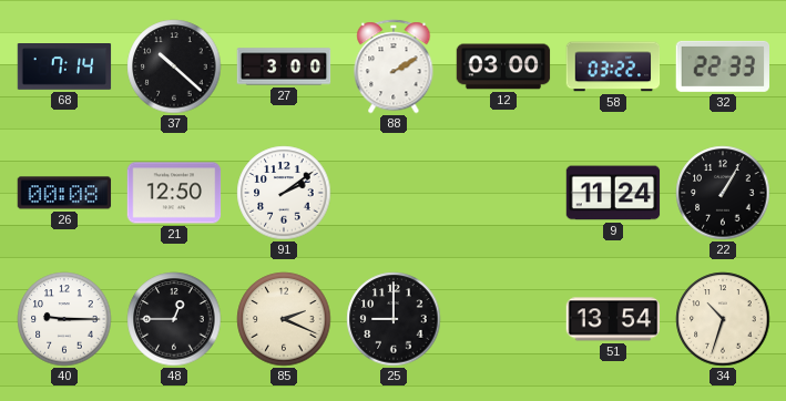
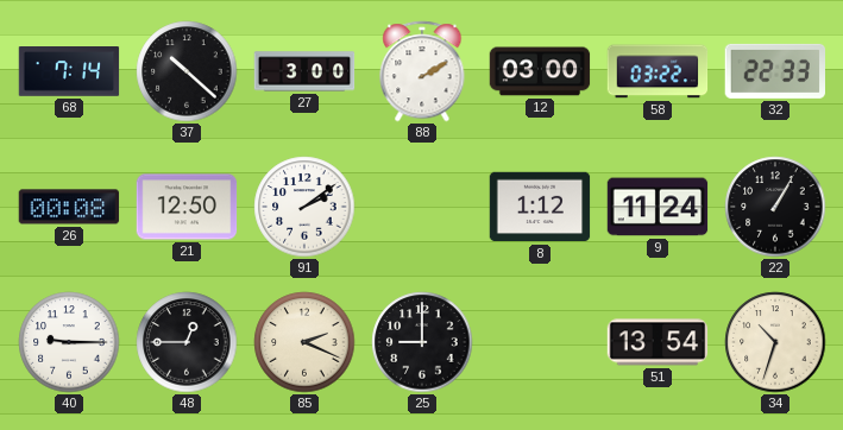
8: none -> 1:12 (540, 207)
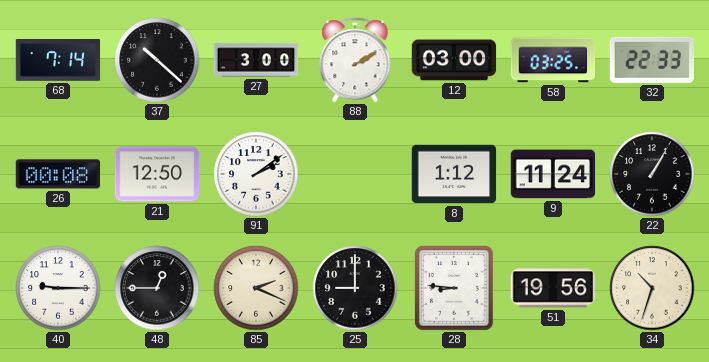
58: 03:22 -> 03:25 (553, 60)
28: none -> 8:46 (455, 289)
51: 13:54 -> 19:56 (553, 288)
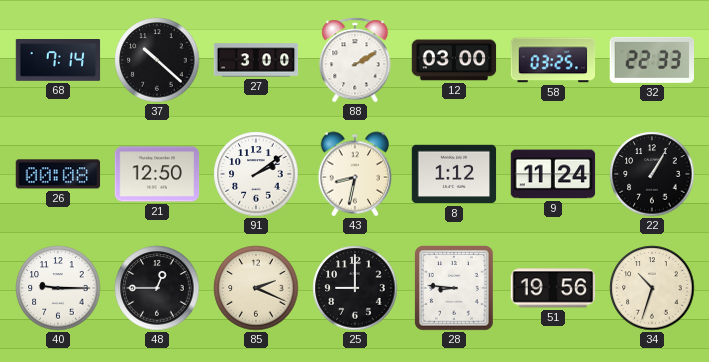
43: none -> 8:32 (355, 174)
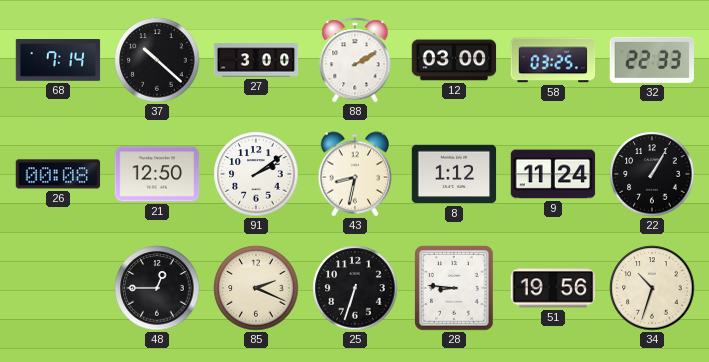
40: 9:15 -> none (58, 288)
25: 9:00 -> 6:33 (355, 288)
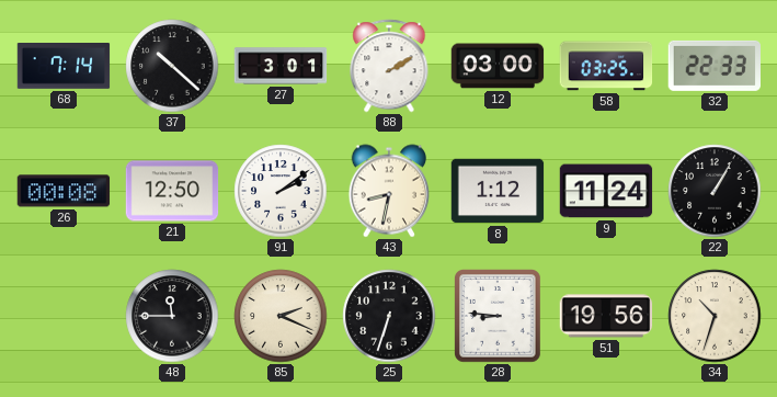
27: 3:00 -> 3:01 (281, 66)
48: 12:45 -> 11:45 (172, 316)
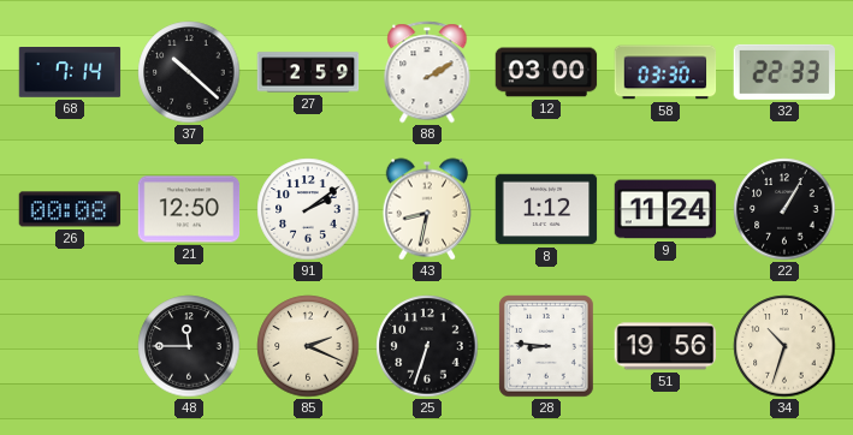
27: 3:01 -> 2:59 (308, 72)
58: 03:25 -> 03:30 (665, 72)
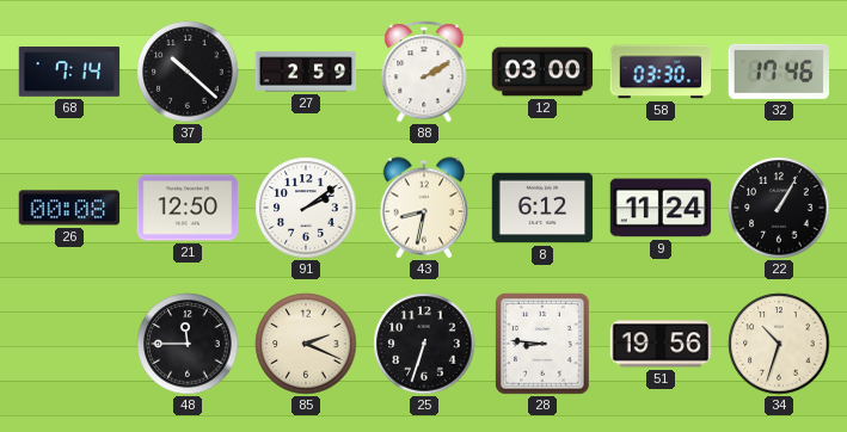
32: 22:33 -> 17:46 (778, 72)
8: 1:12 -> 6:12 (542, 208)
